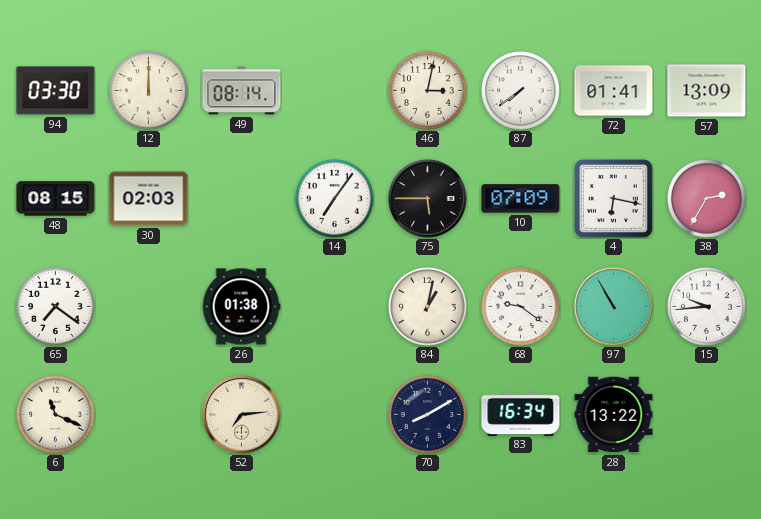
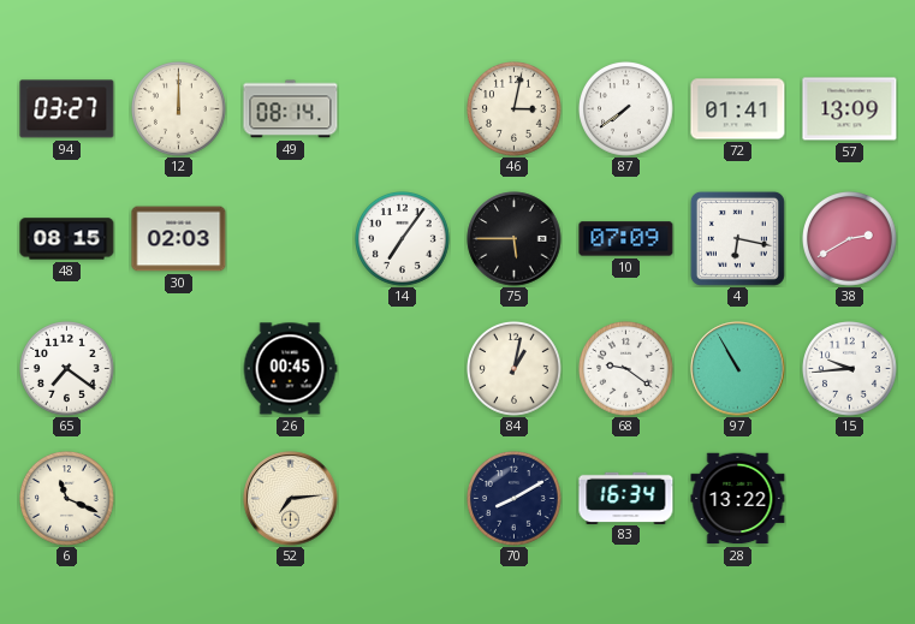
94: 03:30 -> 03:27 (67, 109)
38: 2:35 -> 2:40 (850, 239)
26: 01:38 -> 00:45 (290, 369)
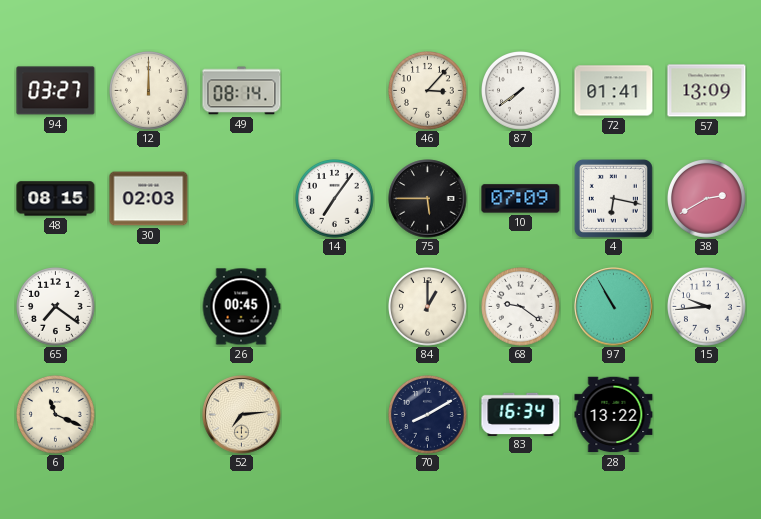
46: 3:02 -> 3:07 (428, 91)
84: 1:02 -> 1:00 (428, 307)
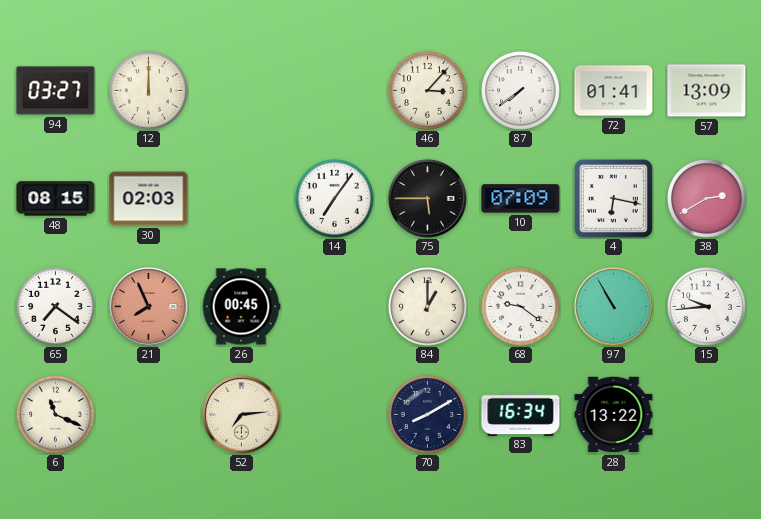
49: 08:14 -> none (242, 91)
21: none -> 7:56 (149, 307)
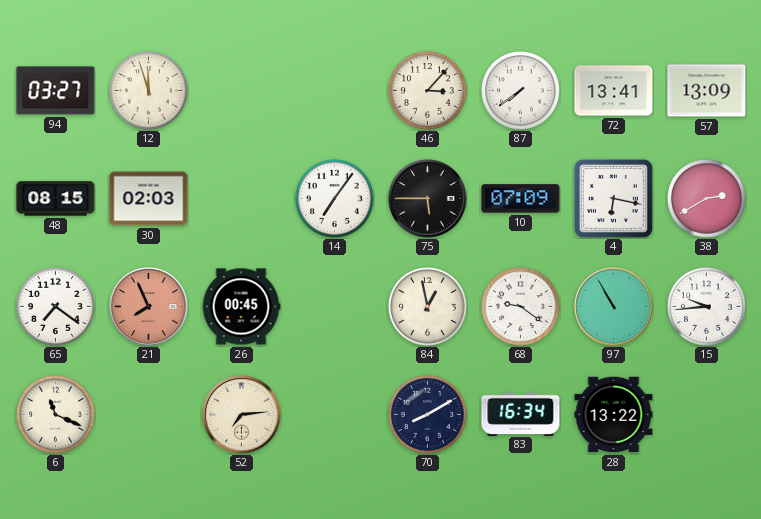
12: 12:00 -> 11:57 (149, 91)
72: 01:41 -> 13:41 (614, 91)
84: 1:00 -> 12:58 (428, 307)
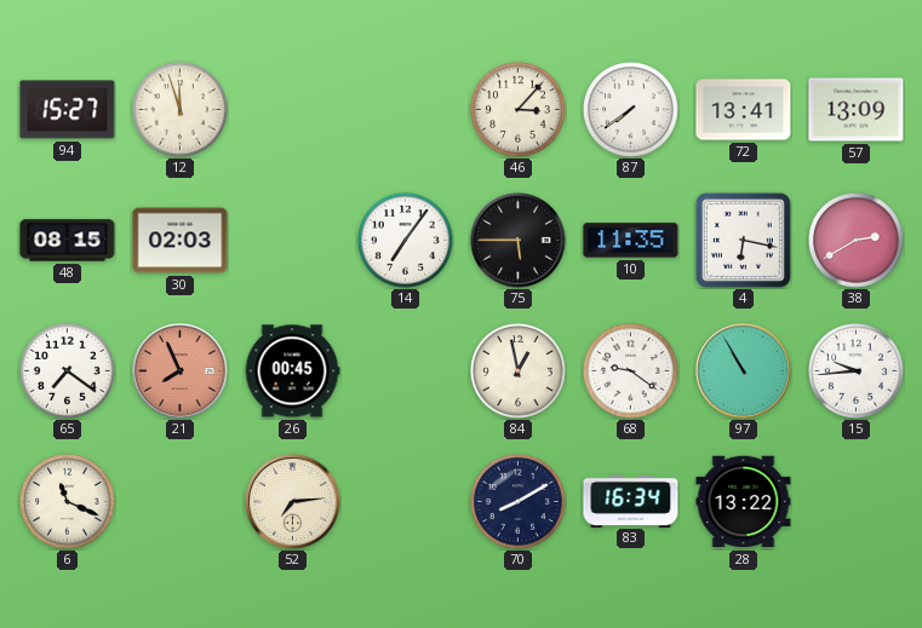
94: 03:27 -> 15:27 (68, 110)
10: 07:09 -> 11:35 (631, 241)
